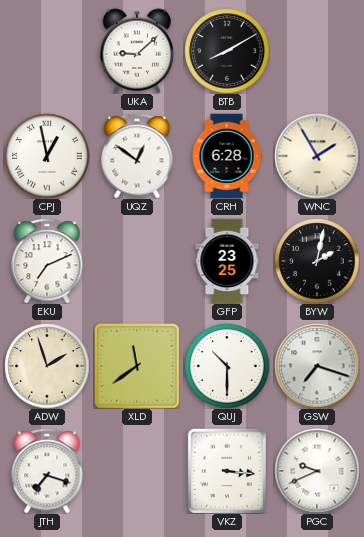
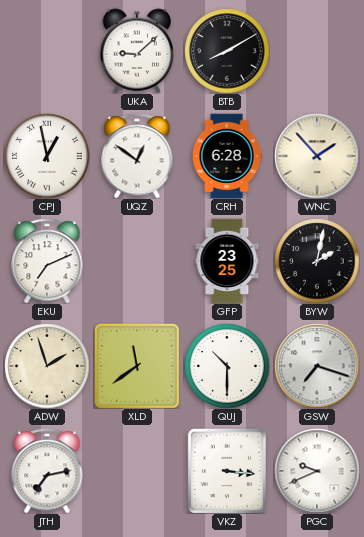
WNC: 1:55 -> 1:53 (317, 156)
JTH: 7:18 -> 7:13 (47, 471)
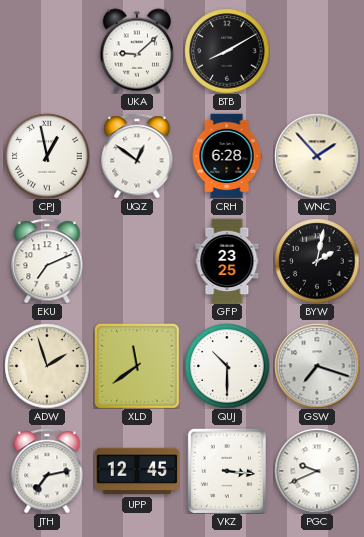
UPP: none -> 12:45 (137, 471)
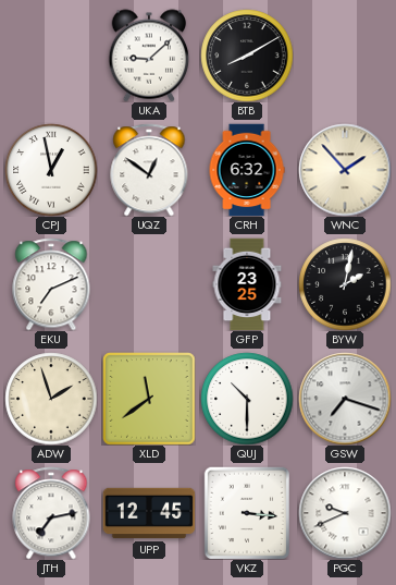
CRH: 6:28 -> 6:32 (247, 170)
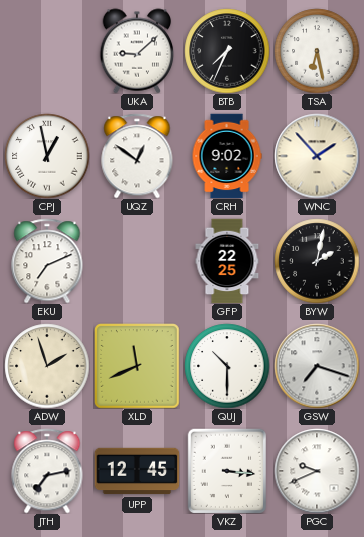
BTB: 8:10 -> 7:34 (227, 51)
TSA: none -> 6:28 (317, 51)
CRH: 6:32 -> 9:02 (227, 156)
GFP: 23:25 -> 22:25 (227, 261)
XLD: 11:39 -> 11:41 (137, 366)
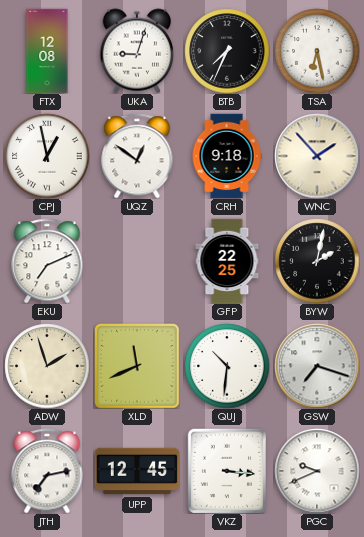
FTX: none -> 12:08 (47, 51)
UKA: 9:08 -> 9:03 (137, 51)
CRH: 9:02 -> 9:18 (227, 156)
QUJ: 10:30 -> 10:31 (227, 366)
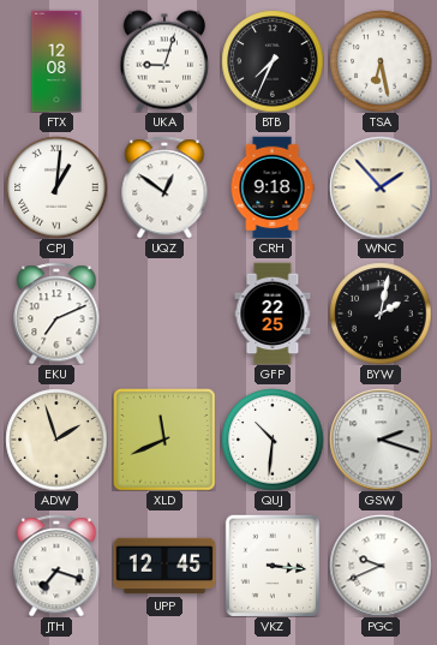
CPJ: 12:58 -> 1:01 (56, 187)
GSW: 7:18 -> 2:18 (381, 440)
JTH: 7:13 -> 7:18 (56, 566)
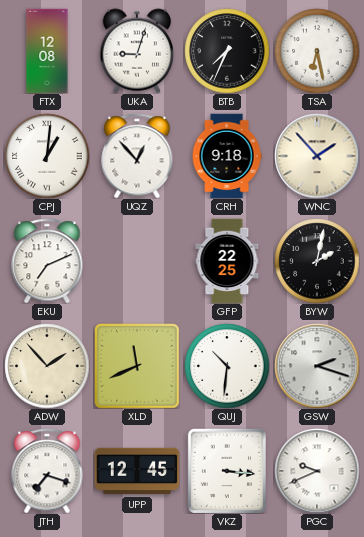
UQZ: 12:51 -> 12:53 (137, 156)
ADW: 1:57 -> 1:53 (47, 366)
